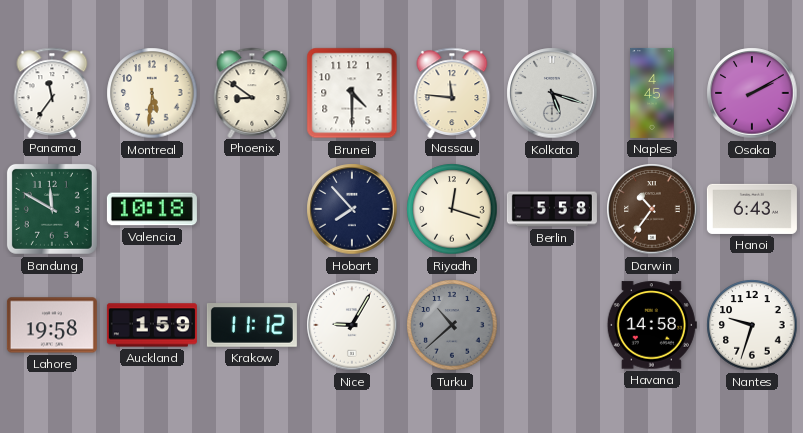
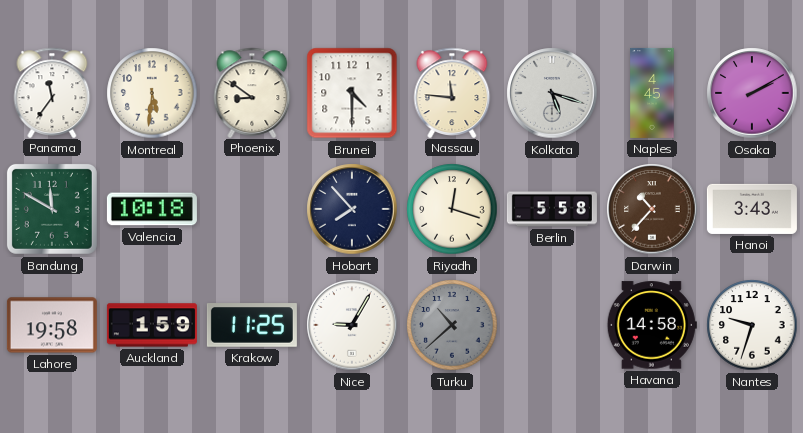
Darwin: 10:36 -> 10:37 (652, 209)
Hanoi: 6:43 -> 3:43 (752, 209)
Krakow: 11:12 -> 11:25 (252, 325)
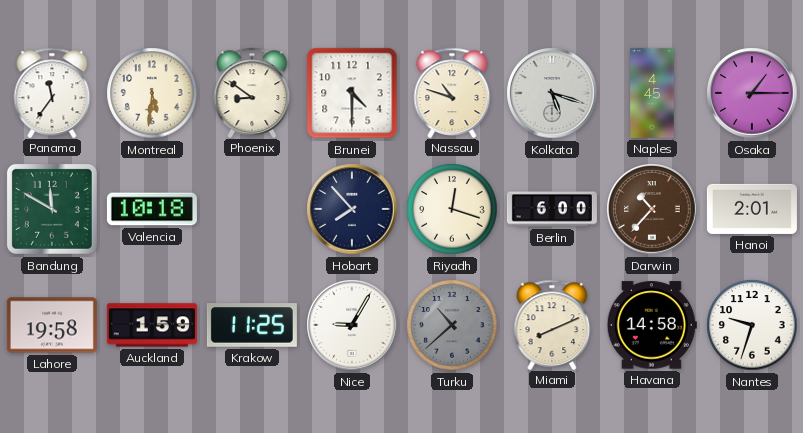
Nassau: 11:46 -> 10:48 (452, 92)
Osaka: 2:10 -> 1:15 (752, 93)
Berlin: 5:58 -> 6:00 (552, 209)
Hanoi: 3:43 -> 2:01 (752, 209)
Miami: none -> 8:11 (552, 324)
